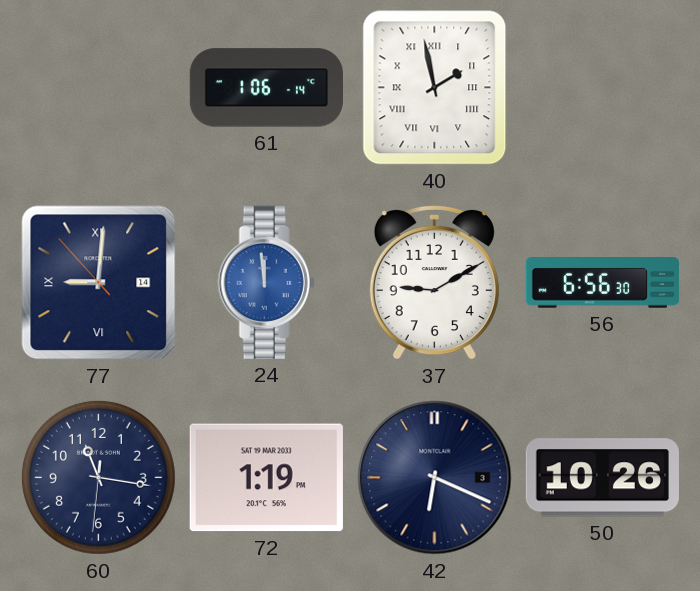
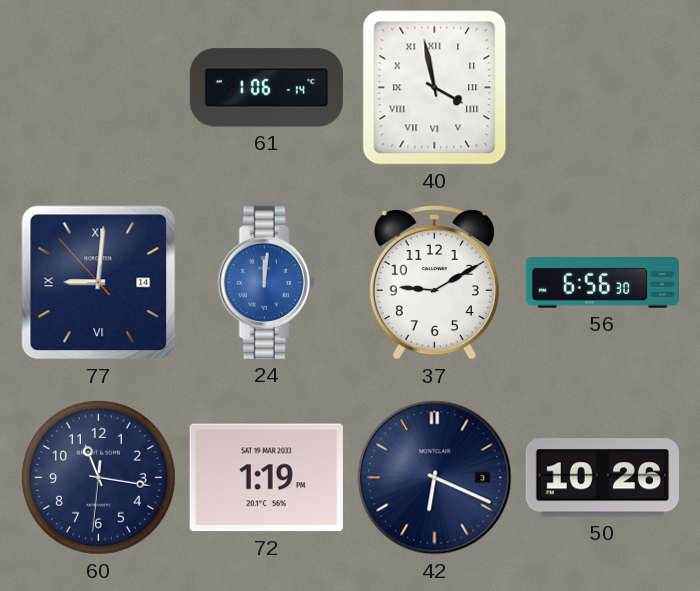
40: 1:58 -> 3:58 (435, 88)
24: 11:59 -> 12:01 (266, 282)
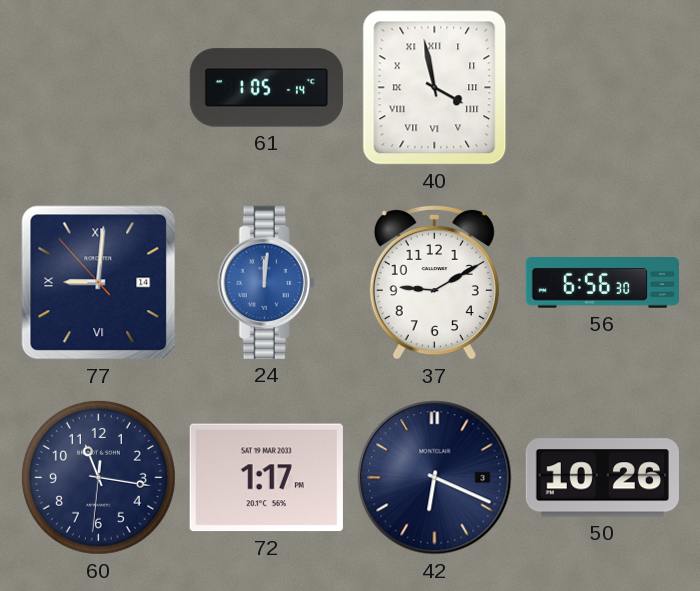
61: 1:06 -> 1:05 (266, 88)
72: 1:19 -> 1:17 (266, 478)
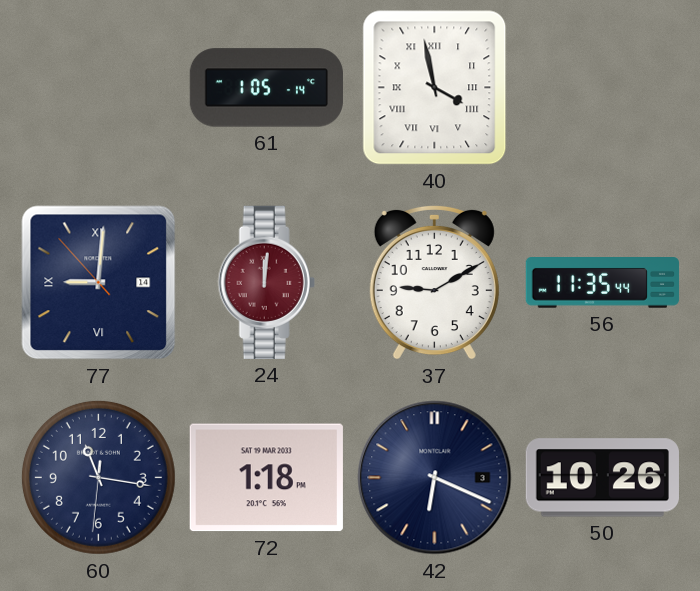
24 dial: blue -> burgundy (266, 282)
56: 6:56 -> 11:35 (602, 283)
72: 1:17 -> 1:18 (266, 478)
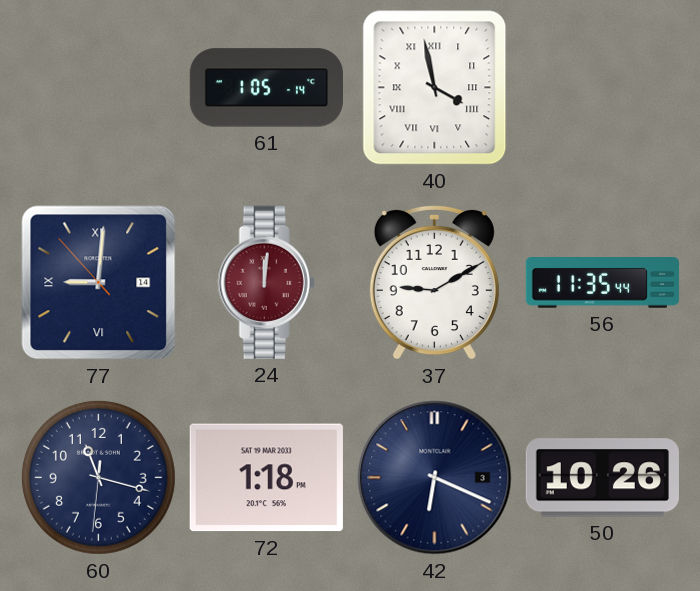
60: 11:16 -> 11:17 (98, 477)
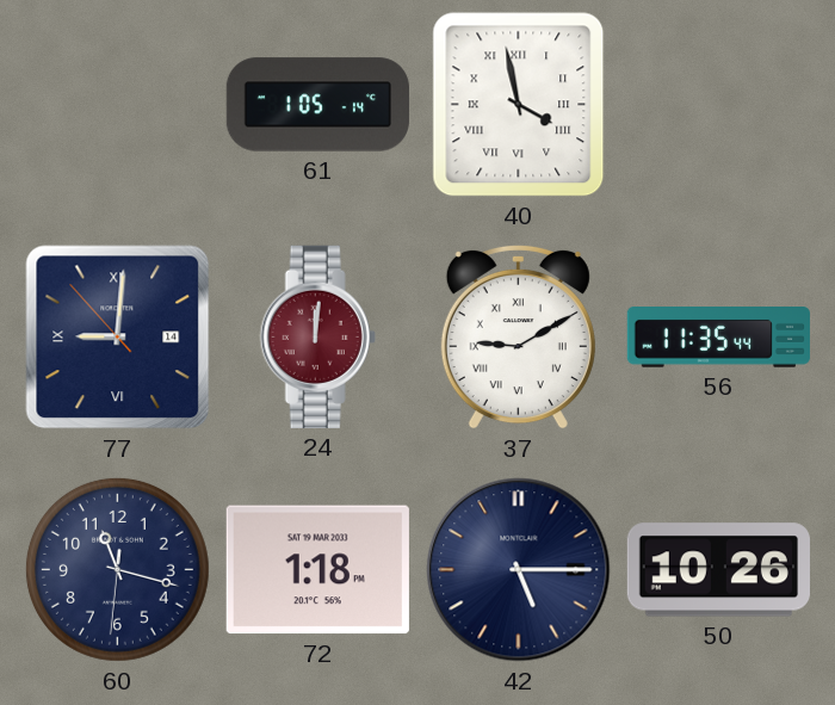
37 numerals: Arabic -> Roman (518, 336)
42: 6:19 -> 5:15 (519, 570)
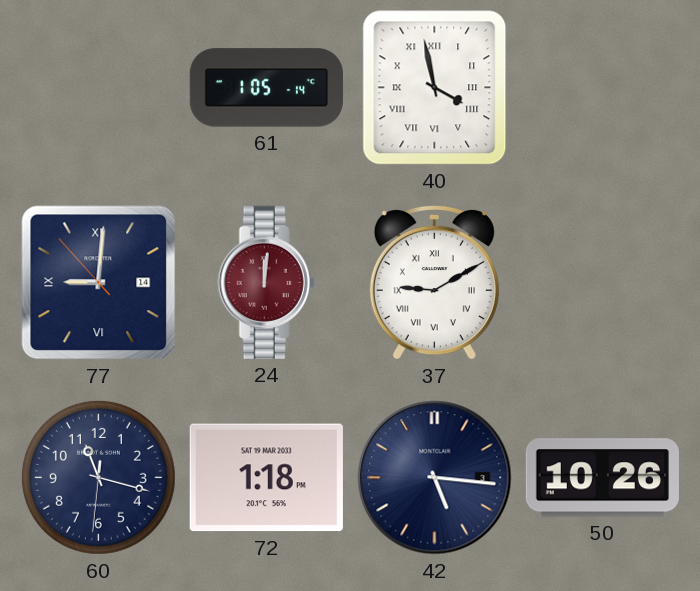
56: 11:35 -> none (718, 338)
42: 5:15 -> 5:16 (435, 478)
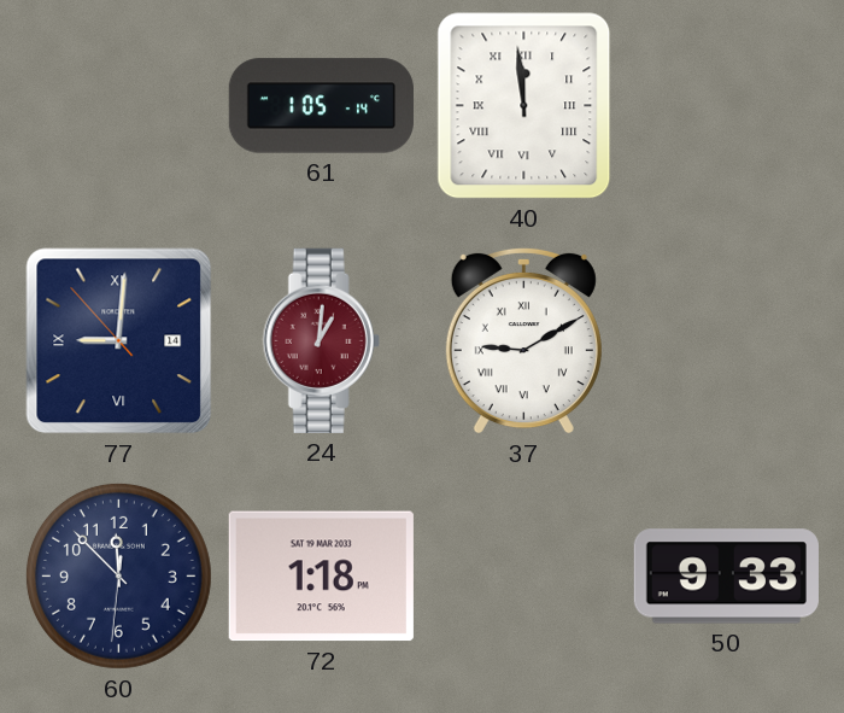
40: 3:58 -> 11:59 (524, 106)
24: 12:01 -> 1:01 (321, 340)
60: 11:17 -> 11:52 (118, 575)
42: 5:16 -> none (435, 478)
50: 10:26 -> 9:33 (726, 577)
